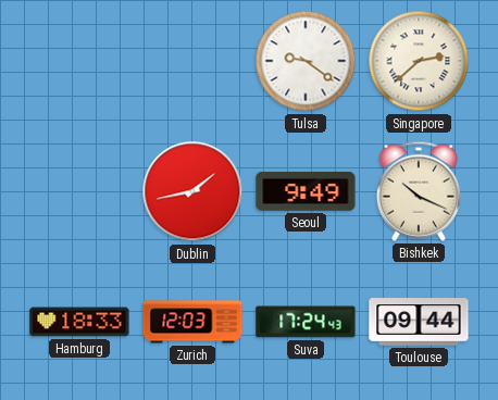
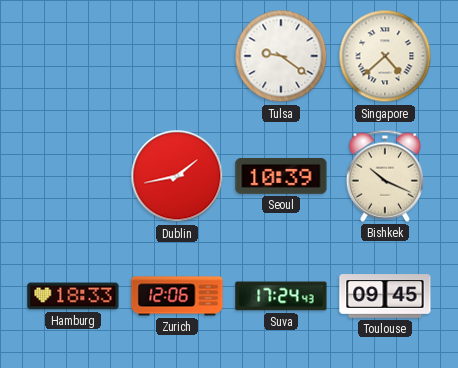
Singapore: 2:38 -> 4:38 (385, 56)
Seoul: 9:49 -> 10:39 (281, 176)
Zurich: 12:03 -> 12:06 (177, 296)
Toulouse: 09:44 -> 09:45 (385, 296)
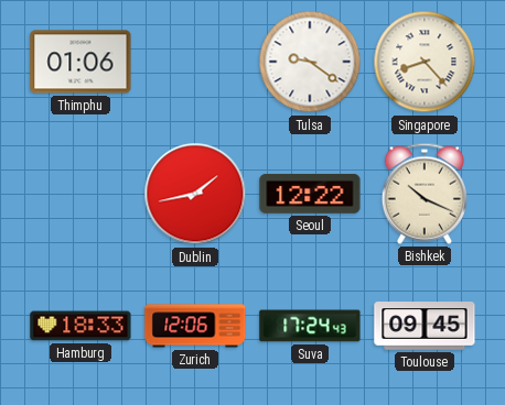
Thimphu: none -> 01:06 (80, 62)
Singapore: 4:38 -> 8:23 (425, 62)
Seoul: 10:39 -> 12:22 (310, 194)
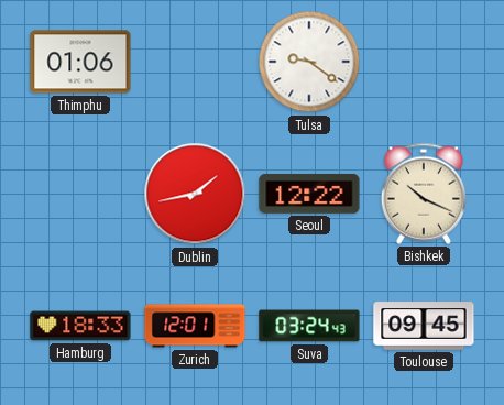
Singapore: 8:23 -> none (425, 62)
Zurich: 12:06 -> 12:01 (195, 326)
Suva: 17:24 -> 03:24 (309, 326)
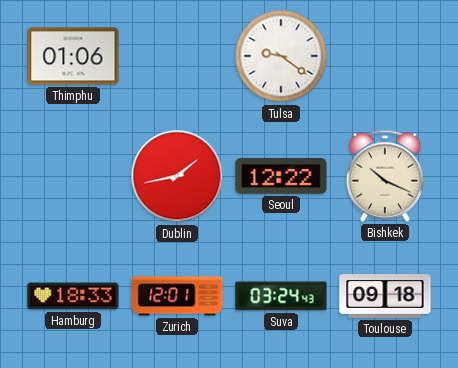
Toulouse: 09:45 -> 09:18 (385, 296)
